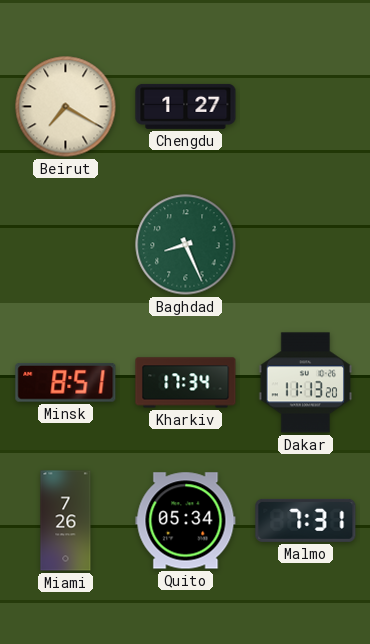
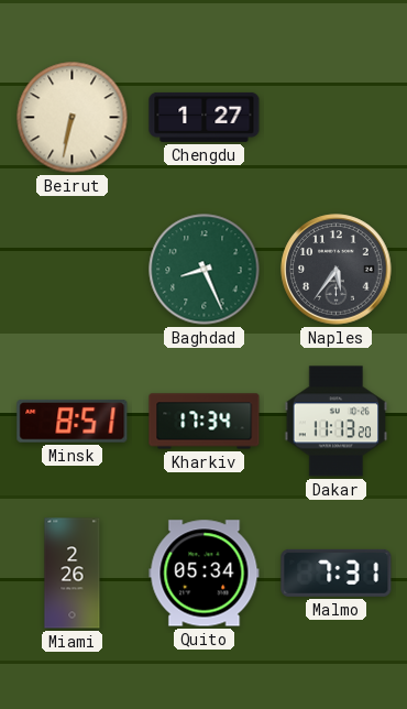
Beirut: 7:20 -> 6:32 (73, 118)
Naples: none -> 5:36 (337, 270)
Miami: 7:26 -> 2:26 (73, 574)
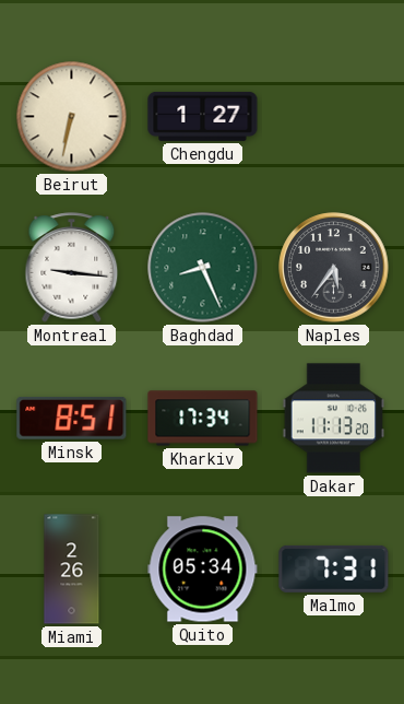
Montreal: none -> 9:16 (72, 268)
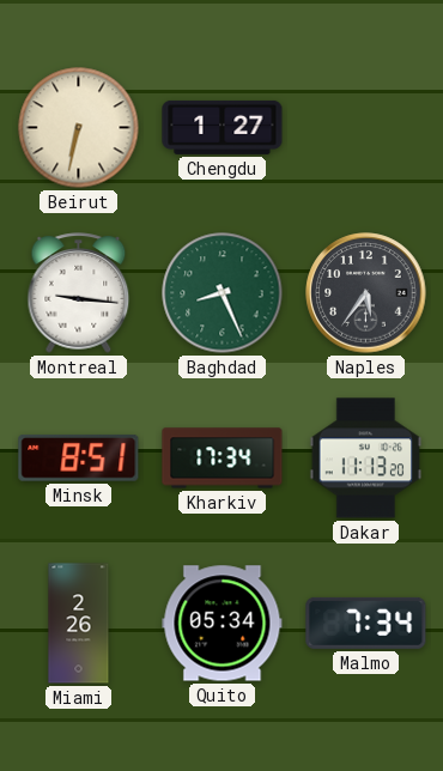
Malmo: 7:31 -> 7:34 (366, 623)
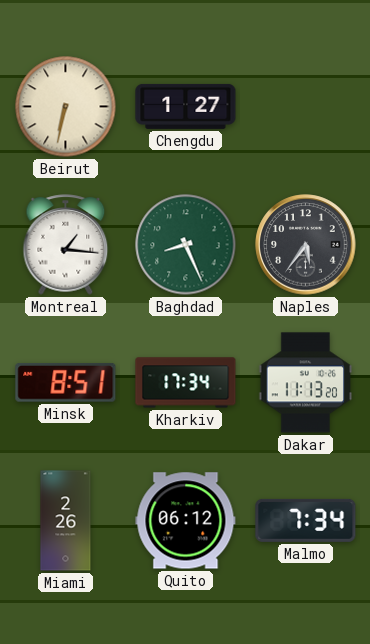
Montreal: 9:16 -> 1:16 (66, 245)
Quito: 05:34 -> 06:12 (186, 521)
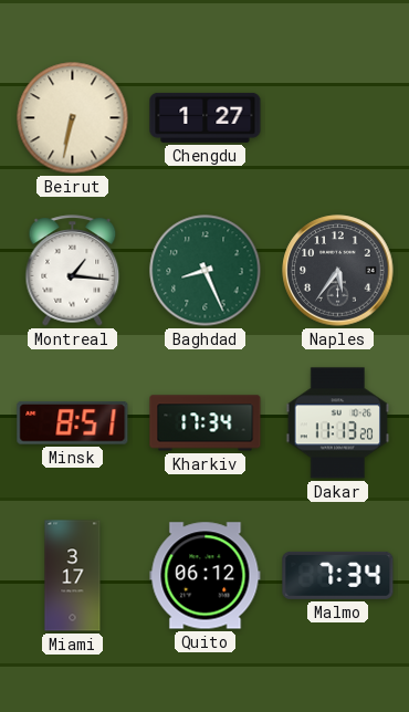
Miami: 2:26 -> 3:17 (73, 576)
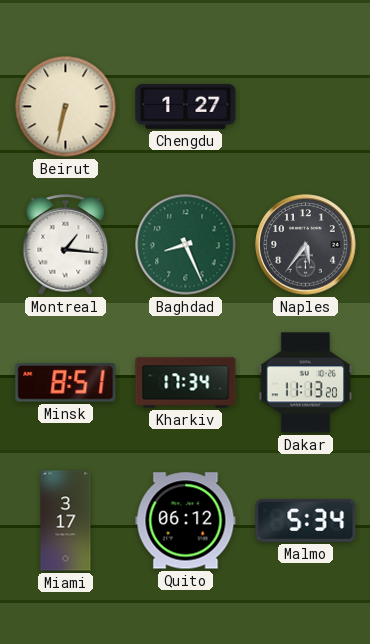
Malmo: 7:34 -> 5:34 (306, 520)
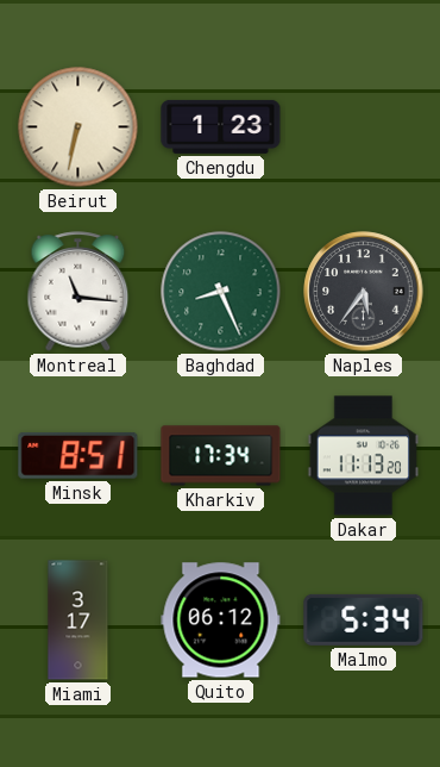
Chengdu: 1:27 -> 1:23 (221, 126)
Montreal: 1:16 -> 11:16 (78, 292)
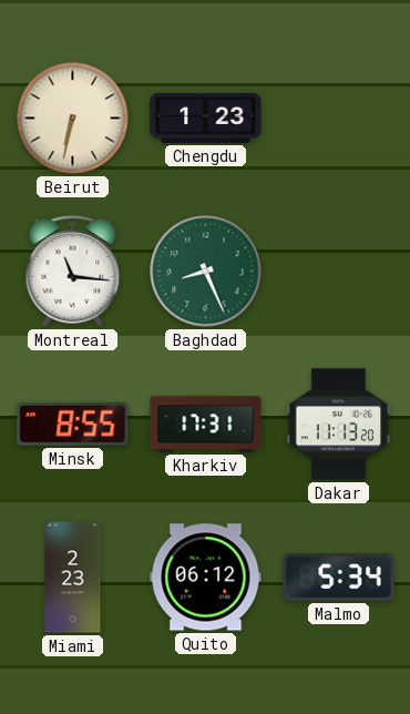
Naples: 5:36 -> none (364, 292)
Minsk: 8:51 -> 8:55 (73, 425)
Kharkiv: 17:34 -> 17:31 (206, 425)
Miami: 3:17 -> 2:23 (73, 578)
